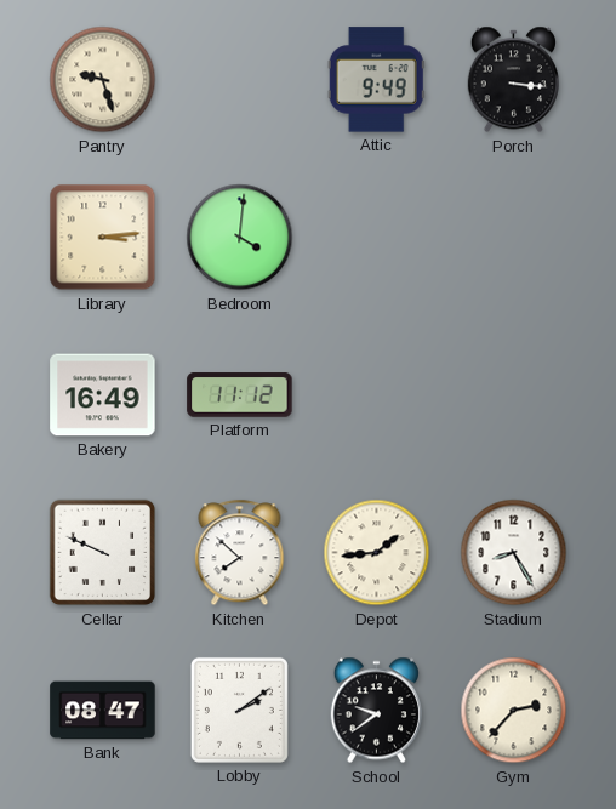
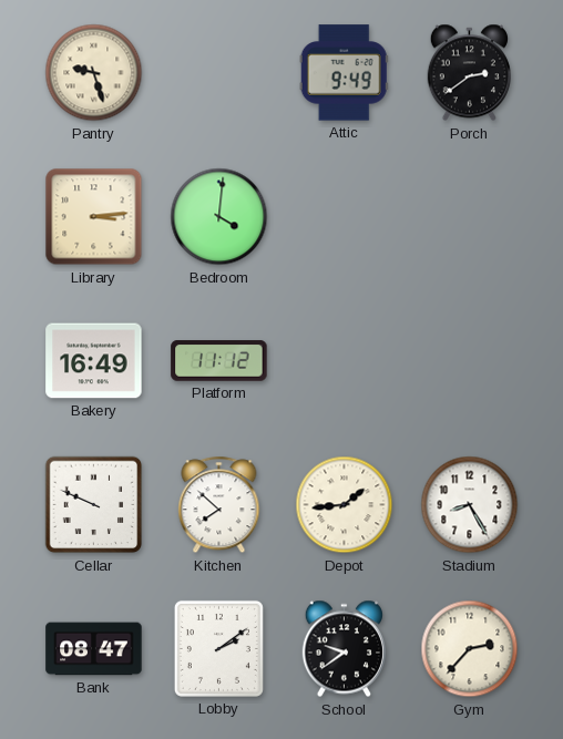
Porch: 3:16 -> 2:39 (469, 73)
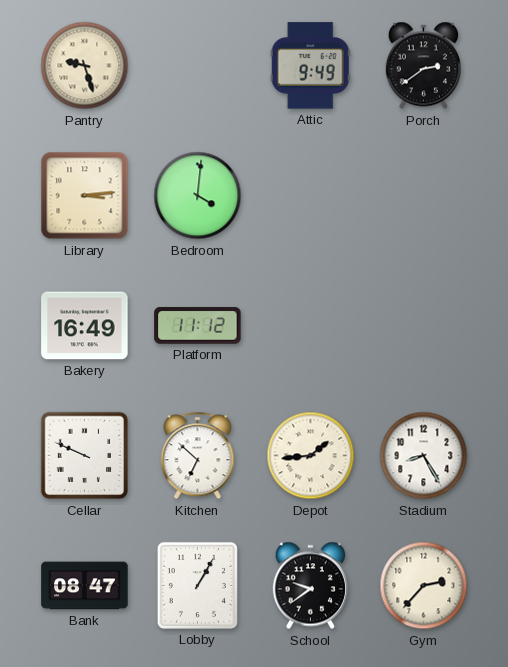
Kitchen: 7:52 -> 6:52 (198, 456)
Lobby: 2:09 -> 1:05 (197, 585)
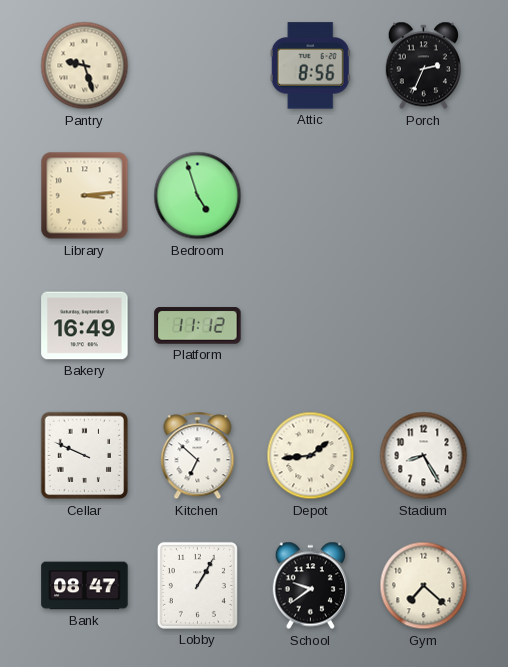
Attic: 9:49 -> 8:56 (310, 66)
Porch: 2:39 -> 2:34 (423, 66)
Bedroom: 4:01 -> 4:57 (198, 196)
Gym: 2:37 -> 7:22 (424, 586)
